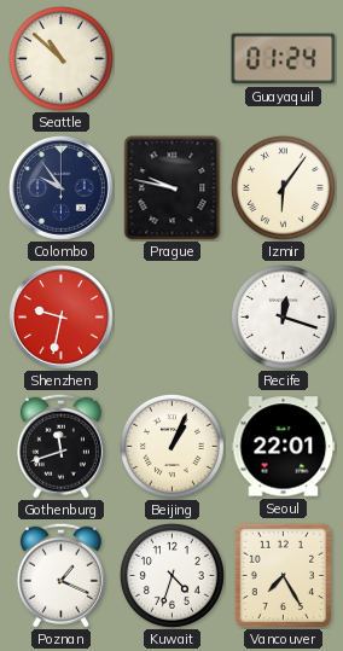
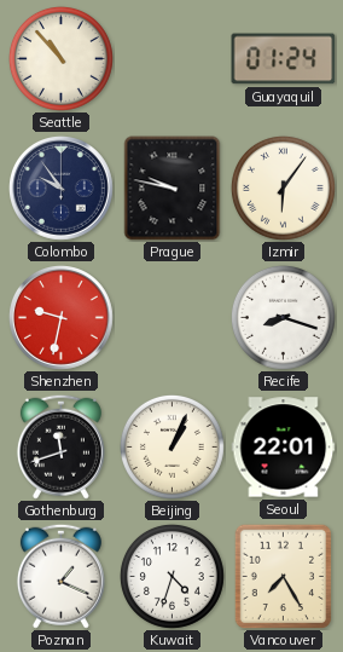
Seattle: 10:52 -> 10:53 (60, 58)
Recife: 12:18 -> 8:18 (283, 317)
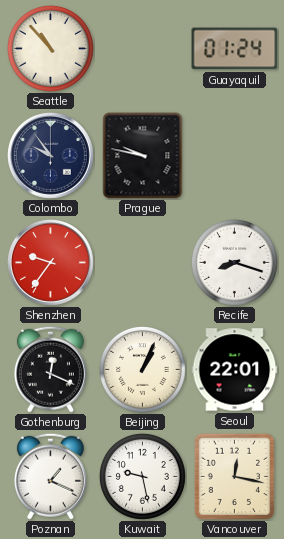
Izmir: 6:06 -> none (283, 187)
Shenzhen: 9:32 -> 9:36 (51, 263)
Gothenburg: 11:42 -> 12:19 (50, 369)
Kuwait: 4:33 -> 9:28 (142, 476)
Vancouver: 7:25 -> 12:17 (235, 476)
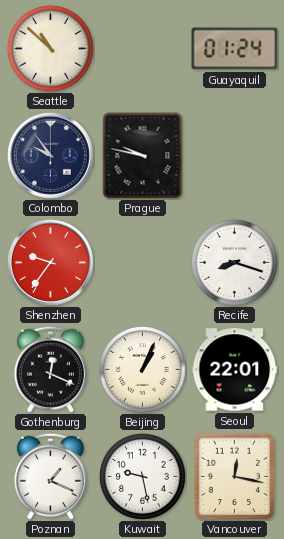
Seattle: 10:53 -> 10:52 (50, 48)
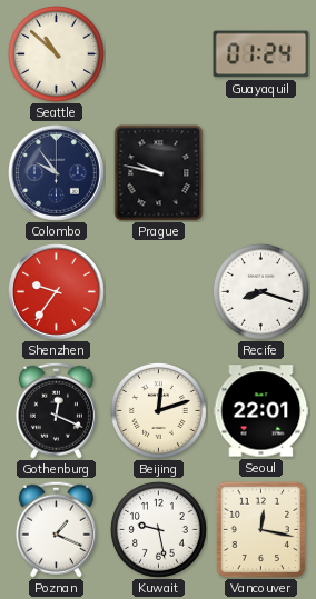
Beijing: 1:04 -> 12:12 (158, 410)
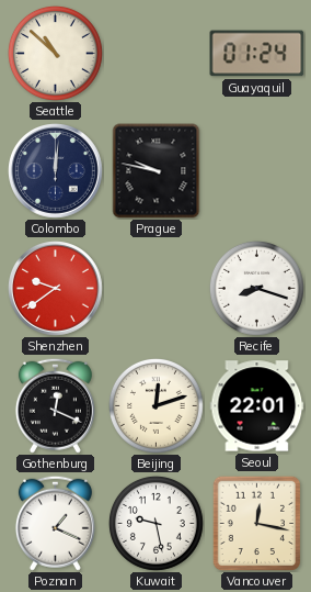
Colombo: 9:54 -> 12:01 (56, 171)
Shenzhen: 9:36 -> 9:39 (56, 289)
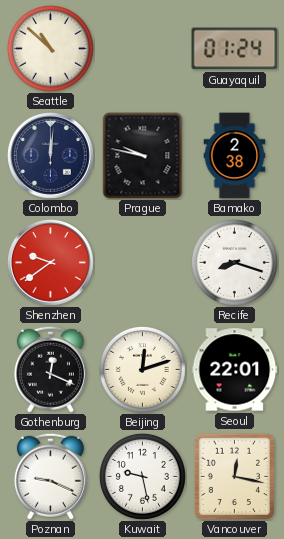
Bamako: none -> 2:38 (235, 156)
Poznan: 1:19 -> 9:19 (50, 476)
